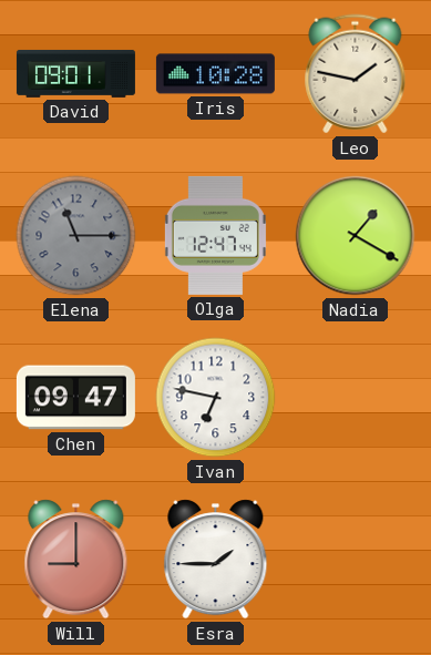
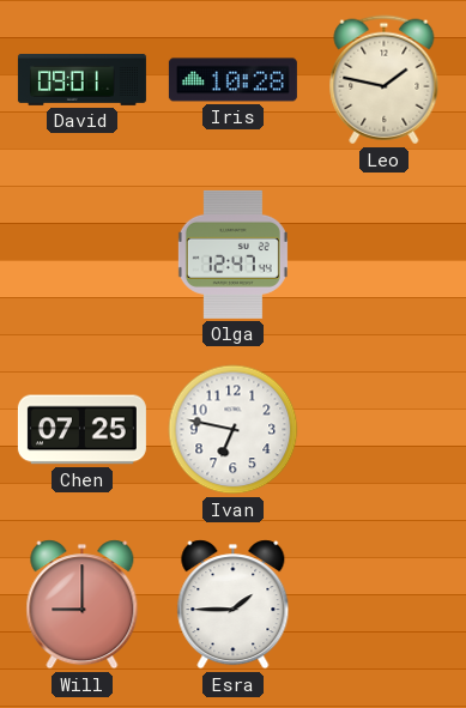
Elena: 11:15 -> none (76, 236)
Nadia: 1:20 -> none (356, 236)
Chen: 09:47 -> 07:25 (81, 430)
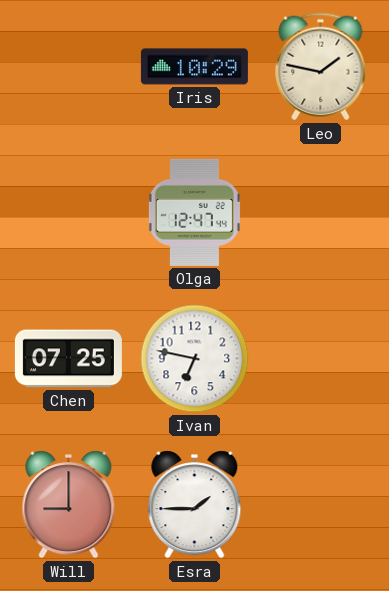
David: 09:01 -> none (81, 79)
Iris: 10:28 -> 10:29 (194, 67)
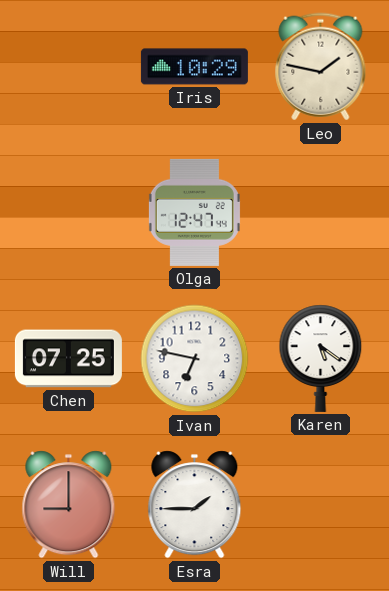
Karen: none -> 5:21 (321, 358)
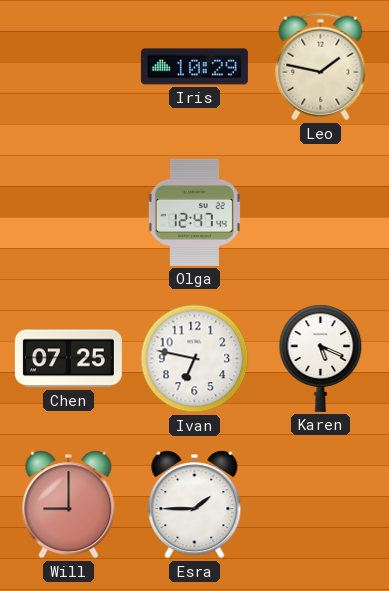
Karen: 5:21 -> 5:19 (321, 358)
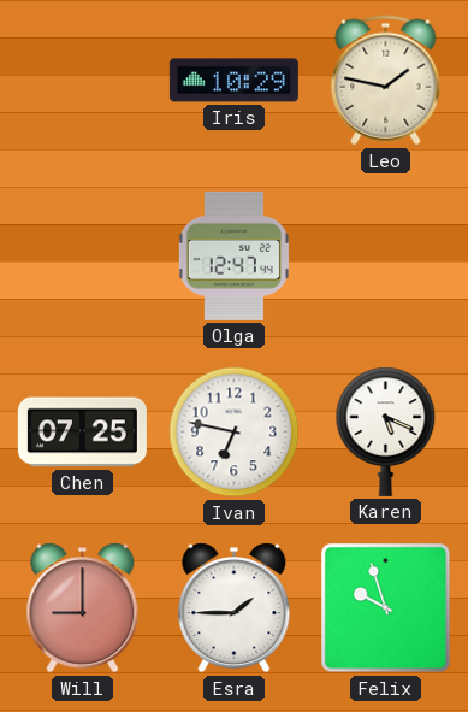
Felix: none -> 9:57 (386, 608)
